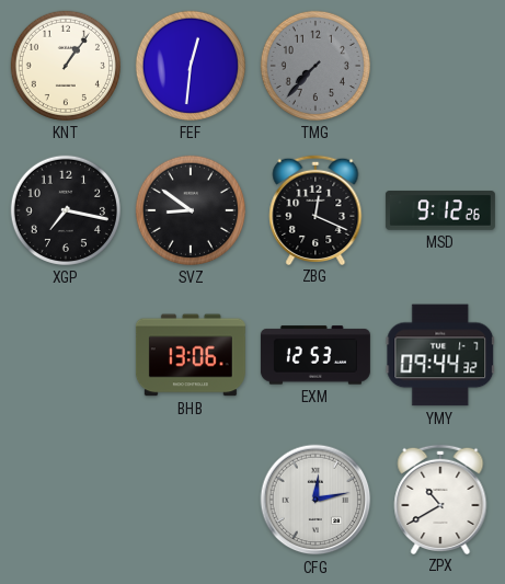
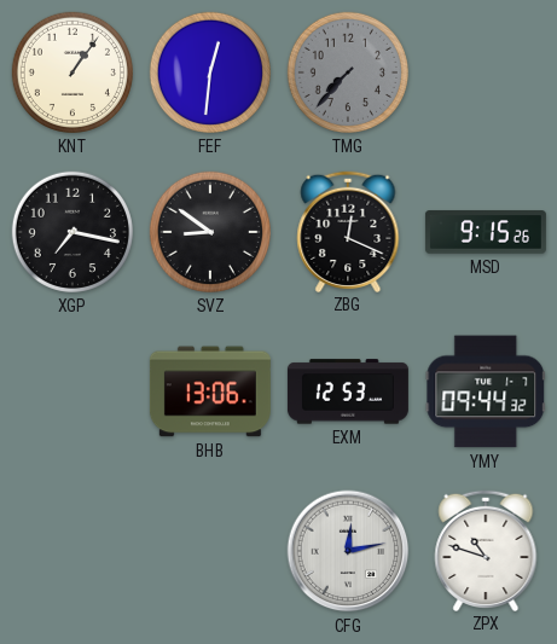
MSD: 9:12 -> 9:15 (486, 232)
ZPX: 10:40 -> 10:48 (486, 550)
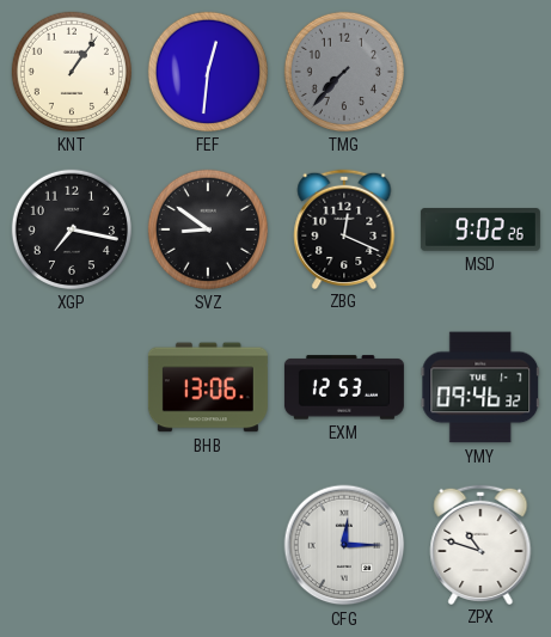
MSD: 9:15 -> 9:02 (480, 229)
YMY: 09:44 -> 09:46 (480, 387)
CFG: 12:13 -> 12:15 (344, 545)
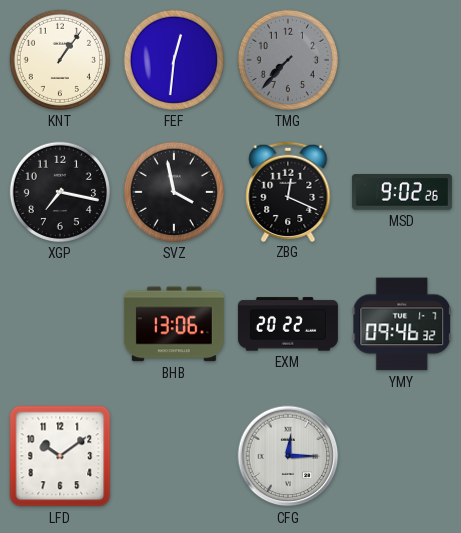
SVZ: 8:51 -> 3:58 (174, 192)
EXM: 12:53 -> 20:22 (288, 324)
LFD: none -> 10:09 (60, 456)
ZPX: 10:48 -> none (480, 544)
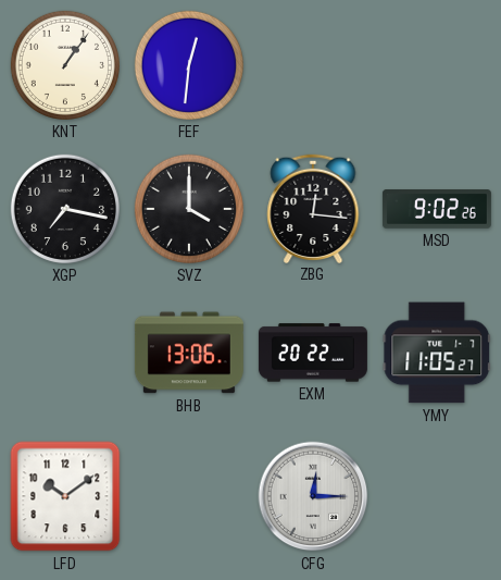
TMG: 7:37 -> none (288, 60)
SVZ: 3:58 -> 4:00 (189, 209)
ZBG: 12:19 -> 12:16 (313, 208)
YMY: 09:46 -> 11:05 (437, 353)
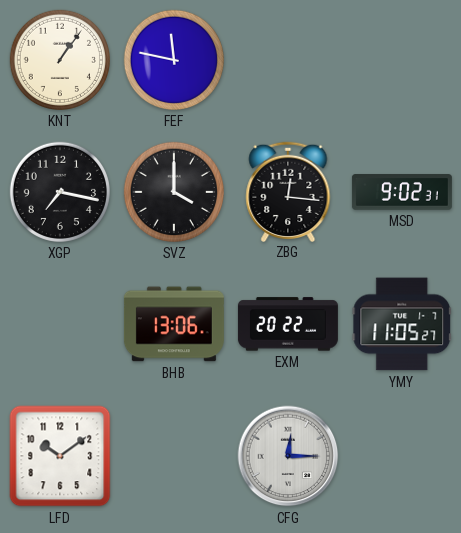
FEF: 12:31 -> 11:47 (174, 60)
MSD: 9:02:26 -> 9:02:31 (402, 192)
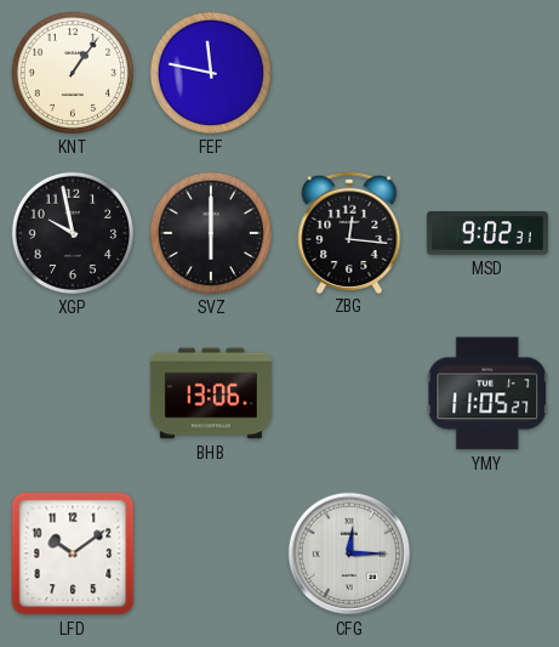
XGP: 7:17 -> 9:58 (73, 233)
SVZ: 4:00 -> 6:00 (211, 233)
EXM: 20:22 -> none (288, 324)
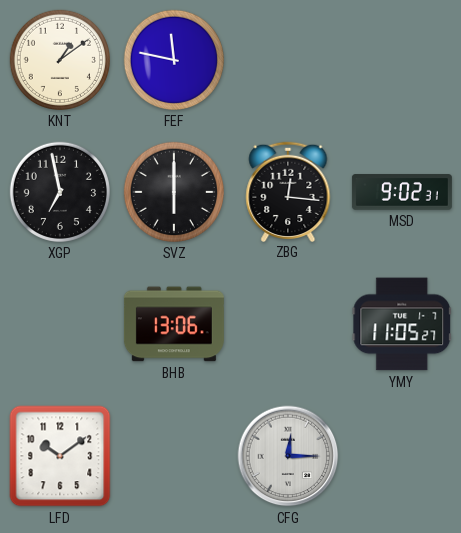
KNT: 1:06 -> 1:09 (60, 60)
XGP: 9:58 -> 6:58 (60, 192)
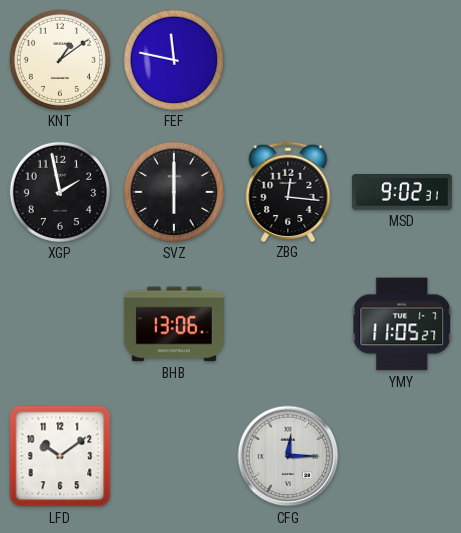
XGP: 6:58 -> 1:58 (60, 192)
